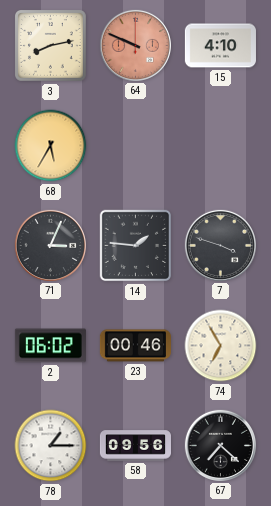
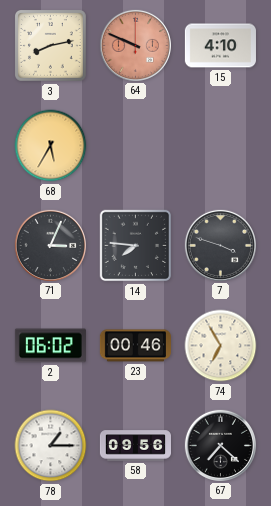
14: 1:46 -> 7:46 (136, 246)
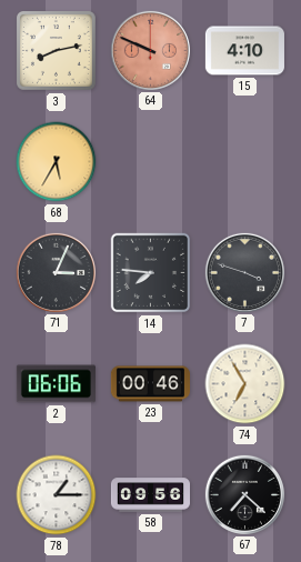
2: 06:02 -> 06:06 (56, 384)
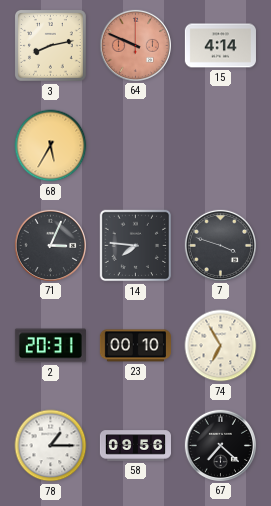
15: 4:10 -> 4:14 (220, 46)
2: 06:06 -> 20:31 (50, 346)
23: 00:46 -> 00:10 (135, 346)
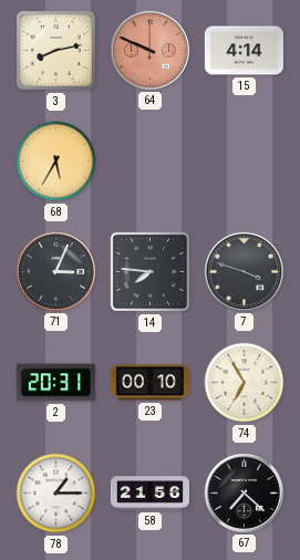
58: 09:56 -> 21:56 (149, 494)
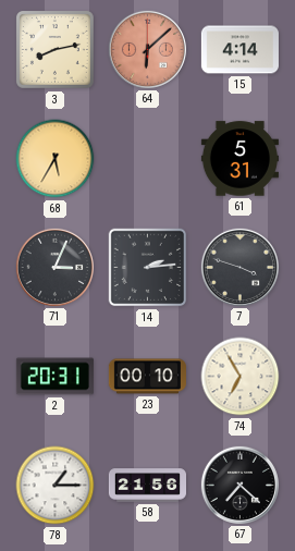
64: 9:49 -> 6:08 (147, 49)
61: none -> 5:31 (239, 159)
14: 7:46 -> 2:14 (148, 268)
